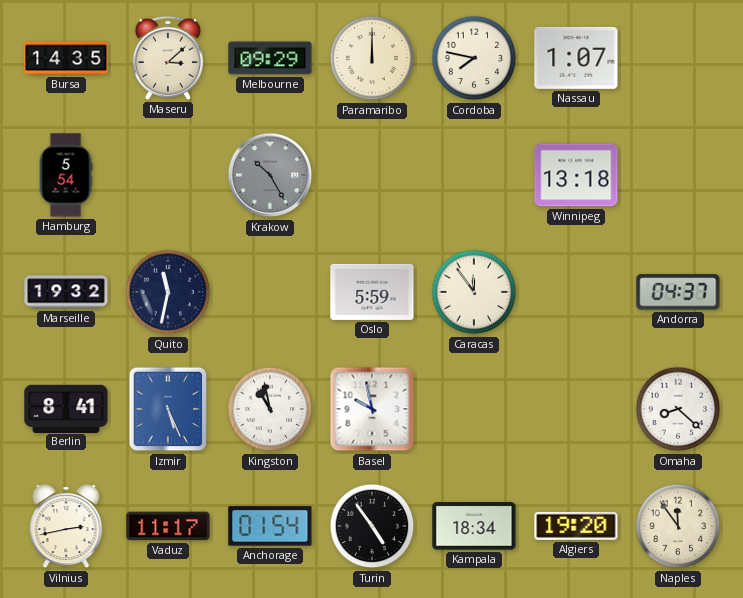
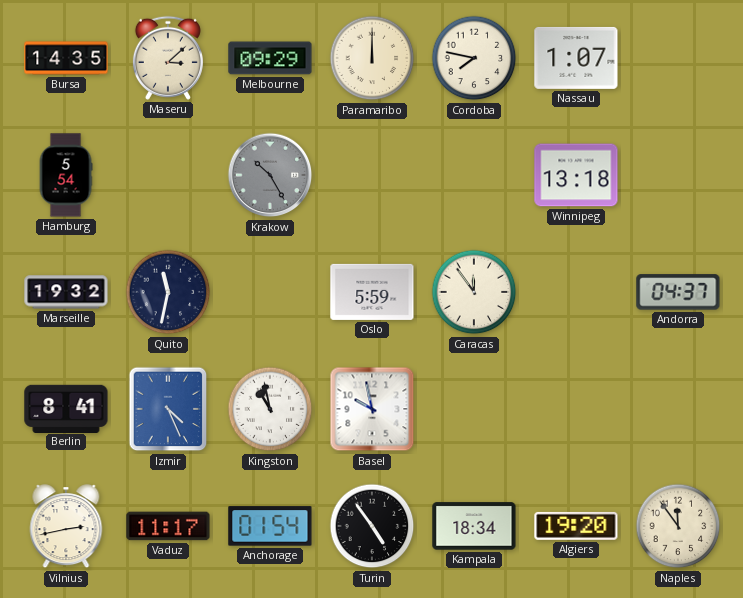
Izmir: 5:26 -> 4:26 (168, 409)
Omaha: 8:22 -> none (678, 409)
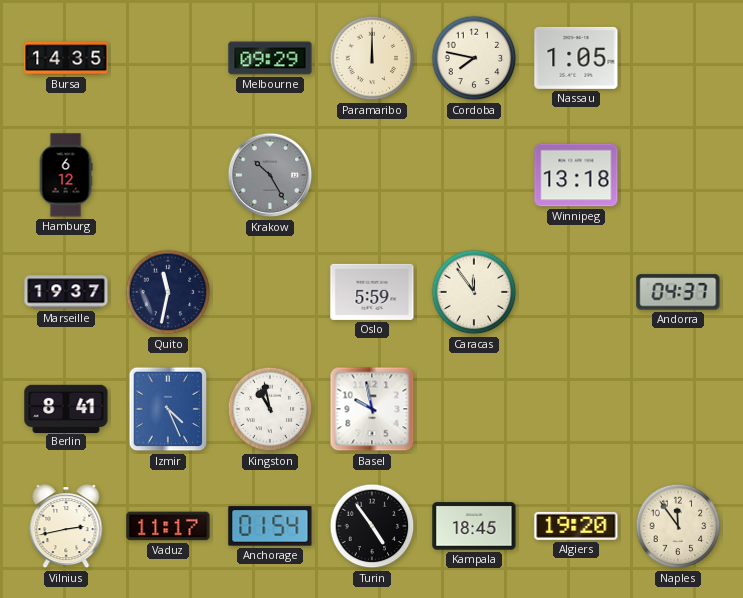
Maseru: 3:08 -> none (168, 58)
Nassau: 1:07 -> 1:05 (576, 58)
Hamburg: 5:54 -> 6:12 (66, 175)
Marseille: 19:32 -> 19:37 (66, 292)
Kampala: 18:34 -> 18:45 (474, 526)
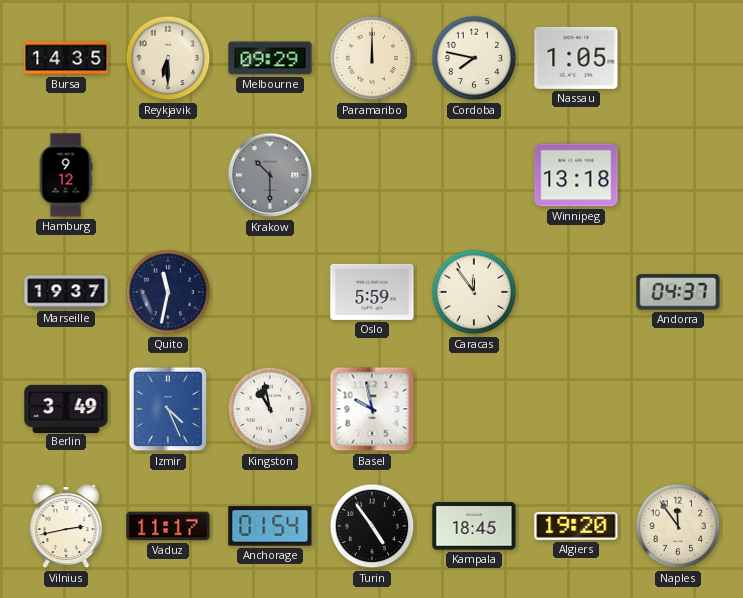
Reykjavik: none -> 6:30 (168, 58)
Hamburg: 6:12 -> 9:12 (66, 175)
Krakow: 10:25 -> 10:30 (270, 175)
Berlin: 8:41 -> 3:49 (66, 408)
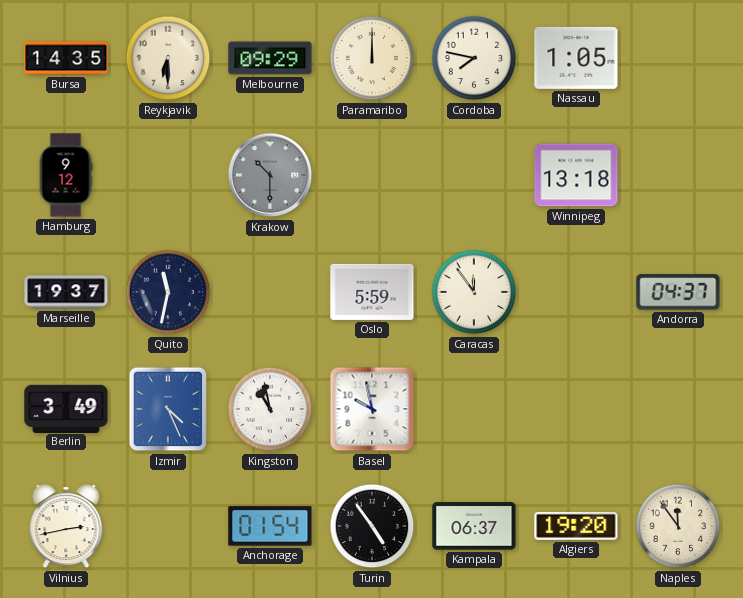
Vaduz: 11:17 -> none (168, 526)
Kampala: 18:45 -> 06:37 (474, 526)
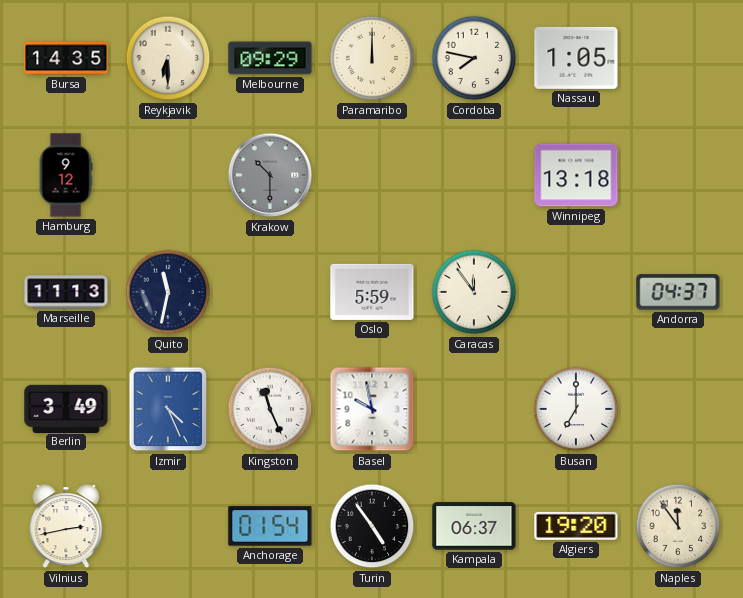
Marseille: 19:37 -> 11:13 (66, 292)
Kingston: 10:58 -> 11:26 (270, 409)
Busan: none -> 7:00 (576, 409)
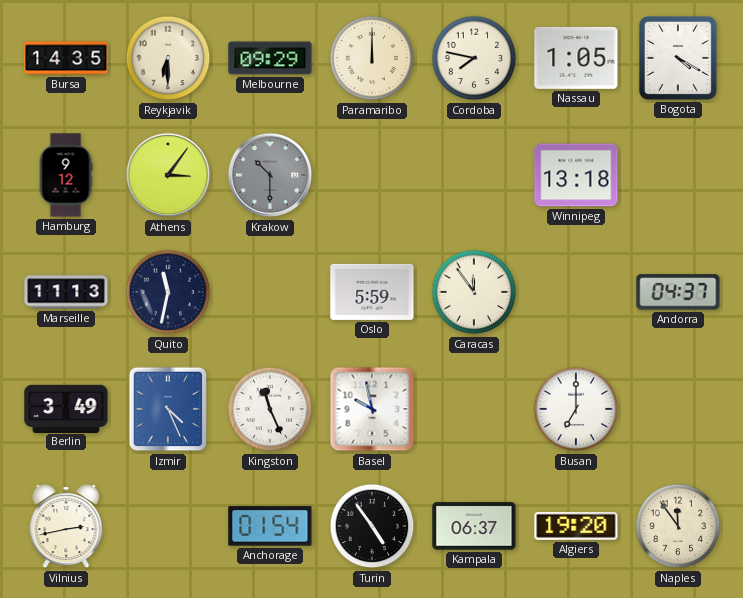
Bogota: none -> 4:20 (678, 58)
Athens: none -> 3:06 (168, 175)
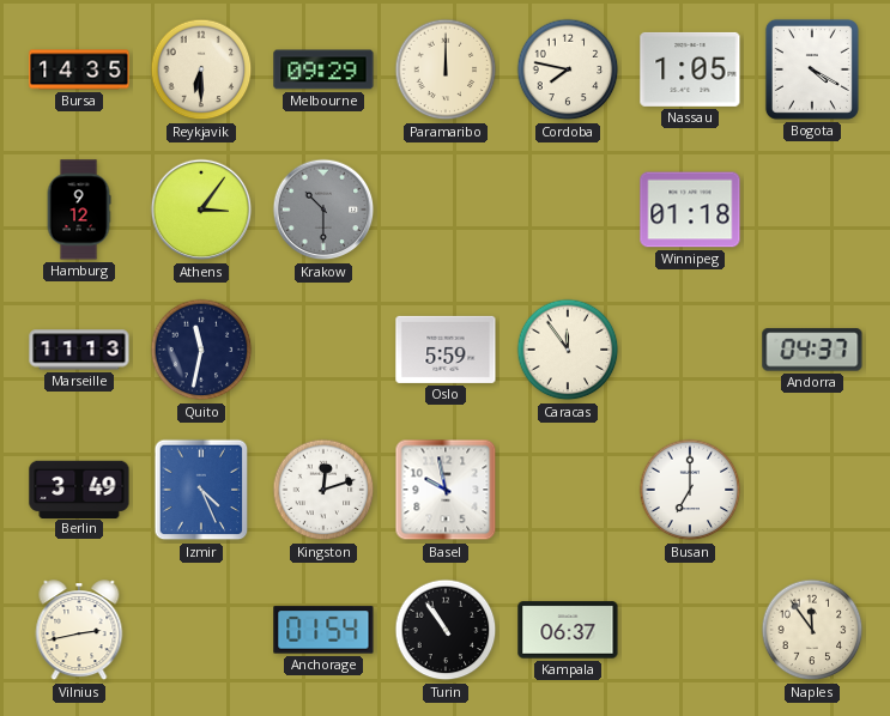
Winnipeg: 13:18 -> 01:18 (690, 210)
Kingston: 11:26 -> 12:12 (323, 490)
Turin: 4:54 -> 10:54 (446, 630)
Algiers: 19:20 -> none (576, 526)
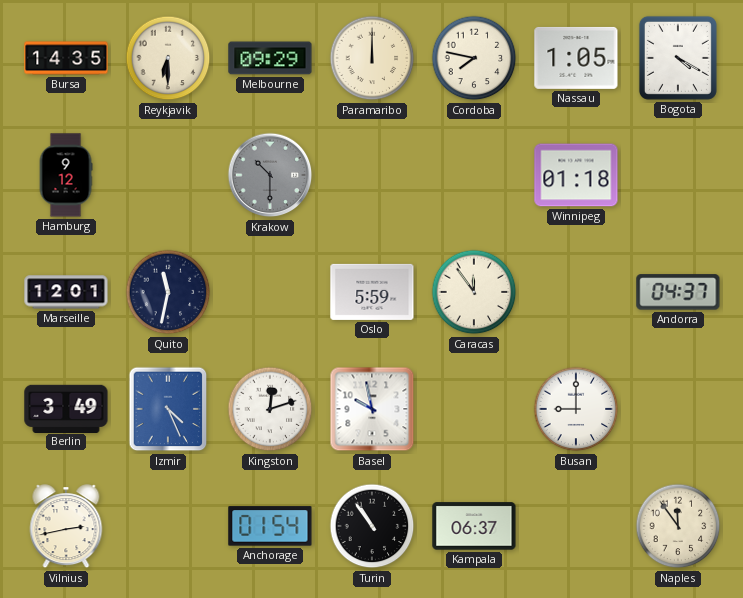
Athens: 3:06 -> none (201, 210)
Marseille: 11:13 -> 12:01 (66, 292)
Busan: 7:00 -> 9:00 (576, 409)
